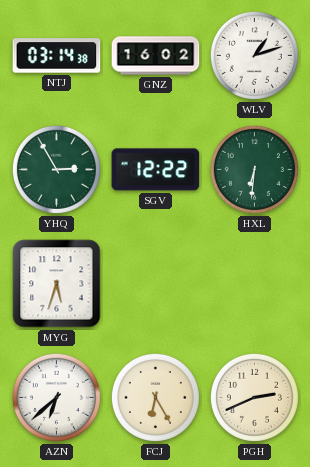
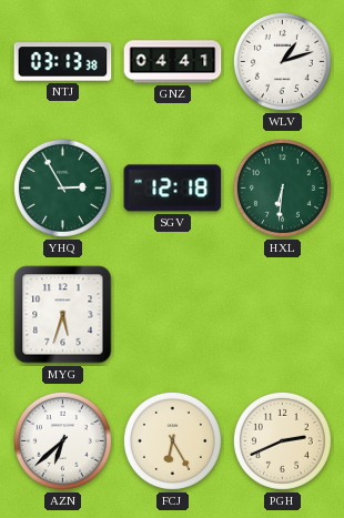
NTJ: 03:14 -> 03:13 (63, 62)
GNZ: 16:02 -> 04:41 (173, 62)
SGV: 12:22 -> 12:18 (173, 189)
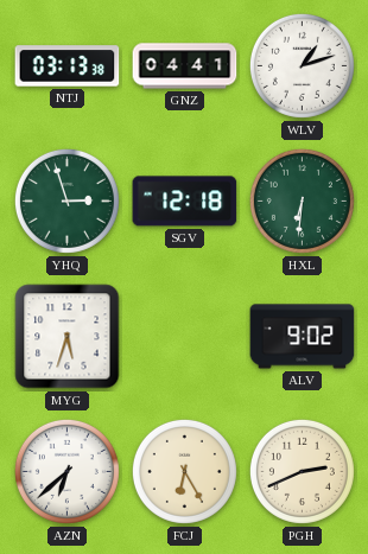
YHQ: 2:55 -> 2:57 (66, 200)
ALV: none -> 9:02 (303, 337)
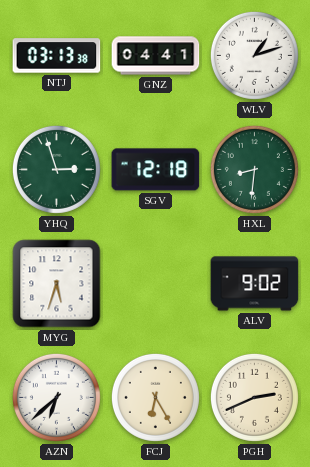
HXL: 6:31 -> 8:31 (254, 169)
